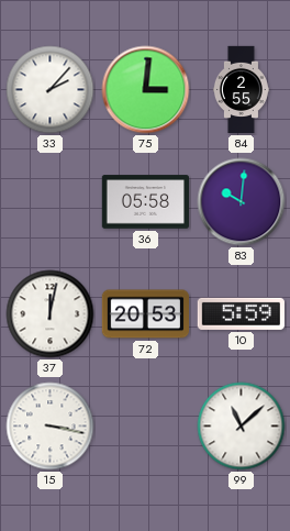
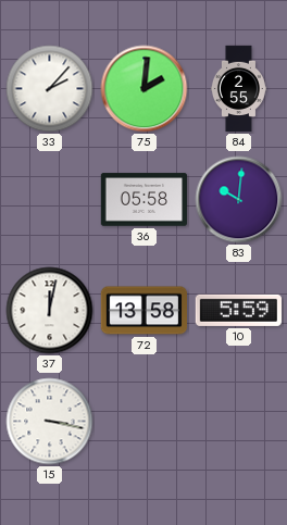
75: 3:01 -> 2:01 (145, 89)
72: 20:53 -> 13:58 (143, 311)
99: 11:08 -> none (242, 427)
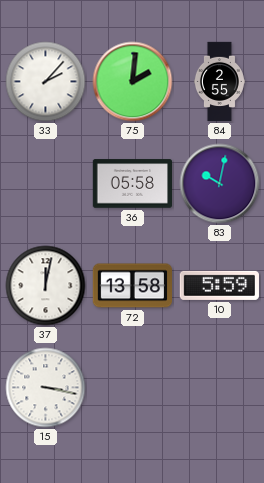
83: 10:01 -> 10:02 (220, 184)
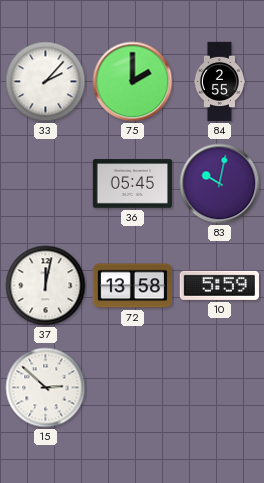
75: 2:01 -> 2:00 (133, 82)
36: 05:58 -> 05:45 (132, 184)
15: 3:17 -> 2:52 (46, 388)
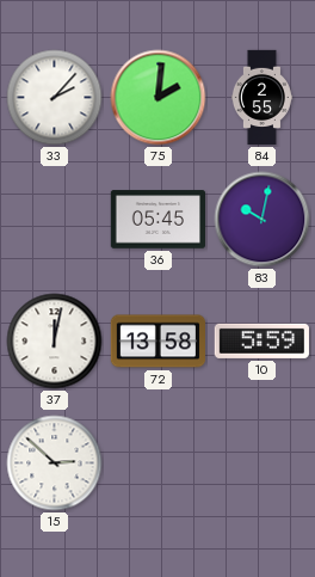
75: 2:00 -> 2:01 (159, 98)
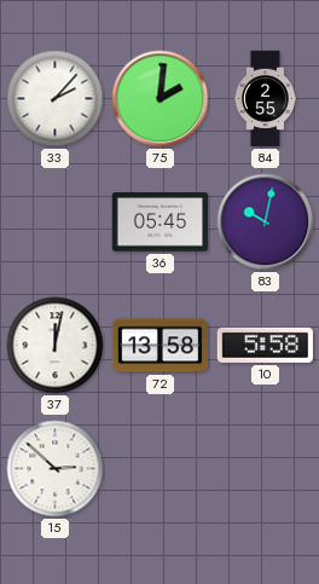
10: 5:59 -> 5:58 (265, 345)
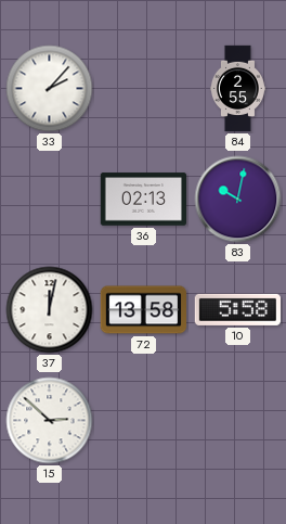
75: 2:01 -> none (161, 99)
36: 05:45 -> 02:13 (143, 200)
